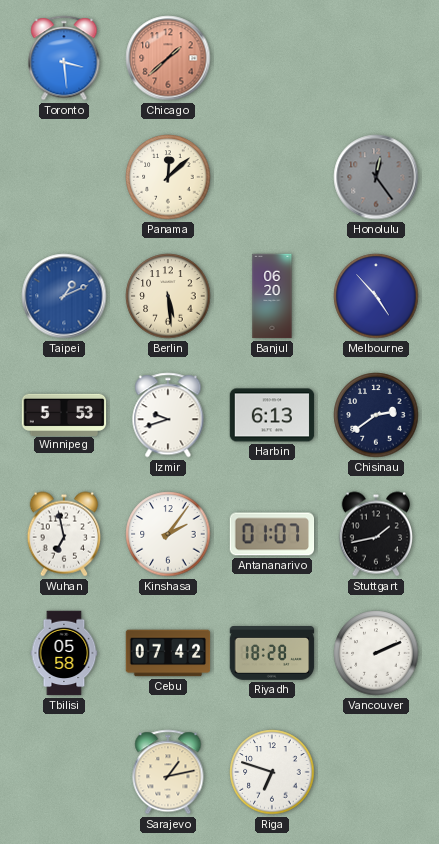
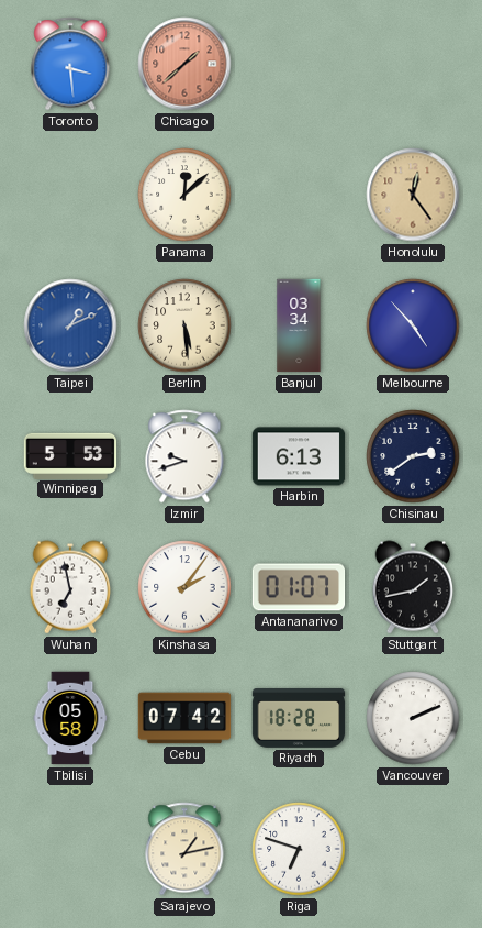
Honolulu dial: grey -> champagne (413, 195)
Banjul: 06:20 -> 03:34 (299, 325)
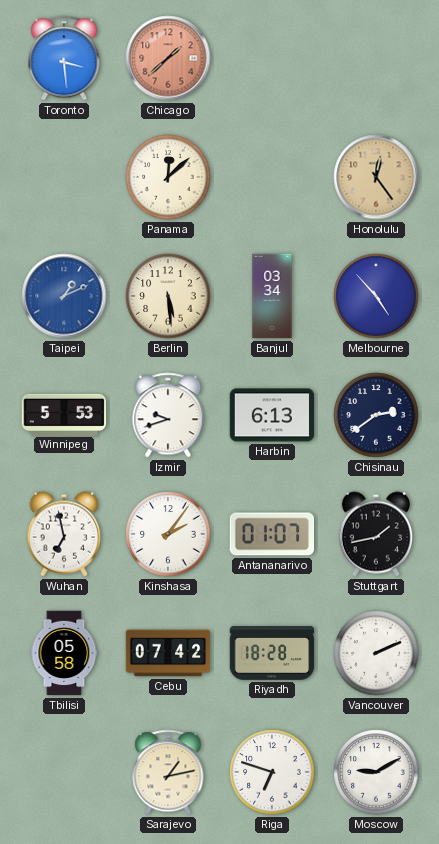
Moscow: none -> 9:10 (376, 772)
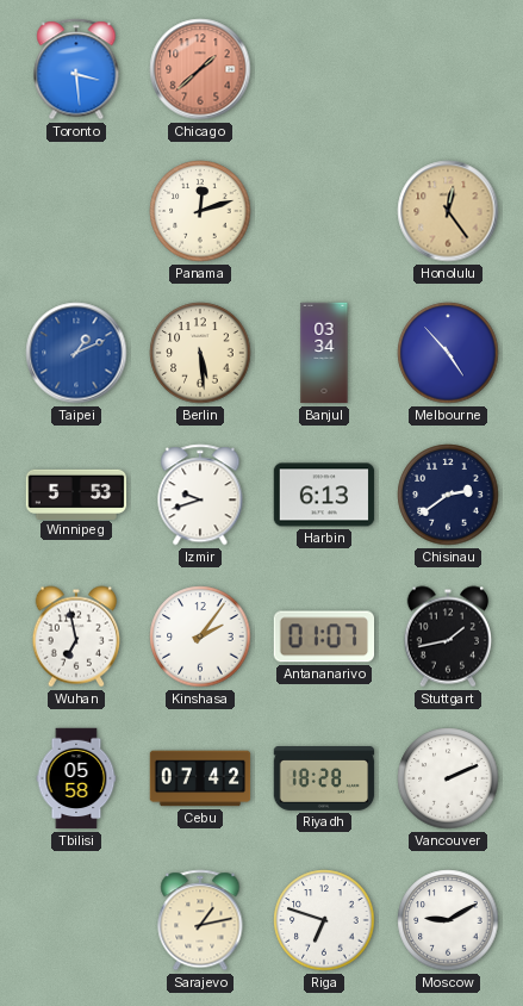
Panama: 12:08 -> 12:12 (200, 211)
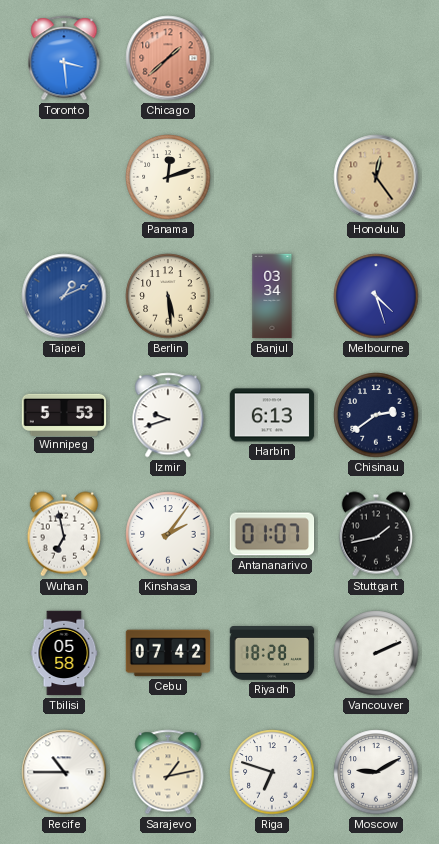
Melbourne: 4:53 -> 4:27 (376, 296)
Recife: none -> 10:45 (64, 772)
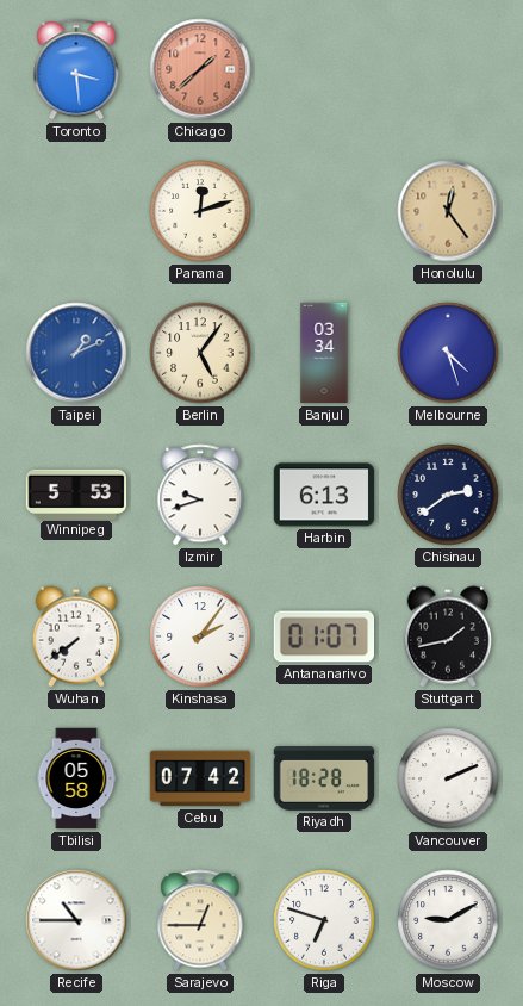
Berlin: 5:29 -> 5:06 (200, 353)
Wuhan: 6:58 -> 7:39 (76, 636)
Sarajevo: 1:13 -> 12:45 (200, 920)
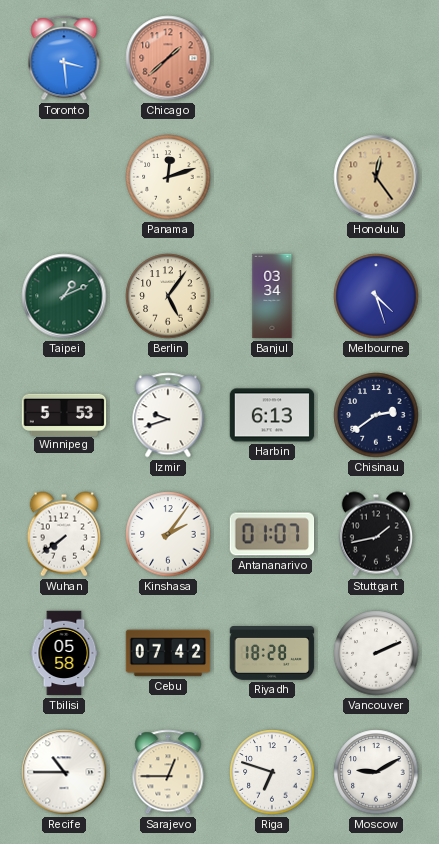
Taipei dial: blue -> green (64, 296)
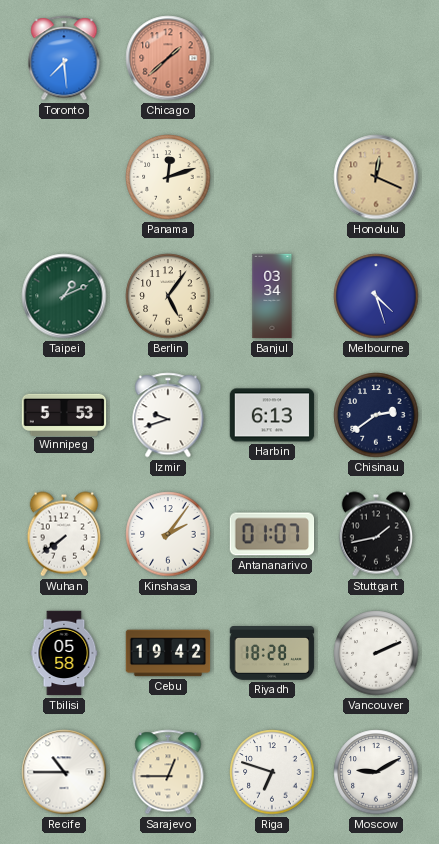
Toronto: 3:29 -> 7:29 (64, 58)
Honolulu: 12:24 -> 12:19 (376, 177)
Cebu: 07:42 -> 19:42 (168, 653)
